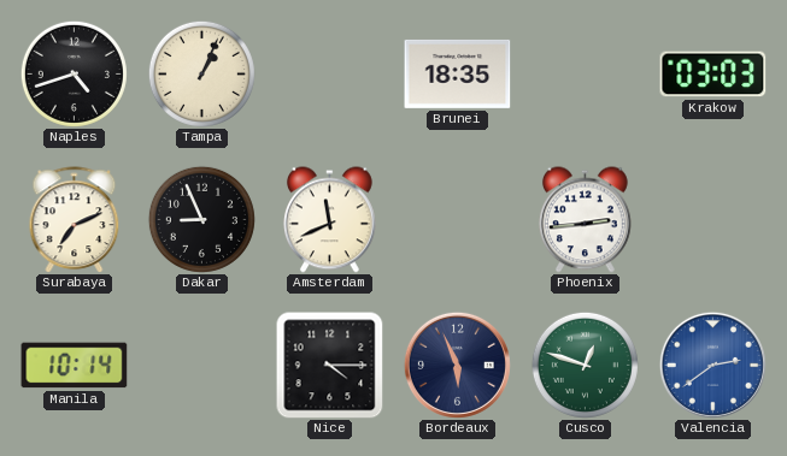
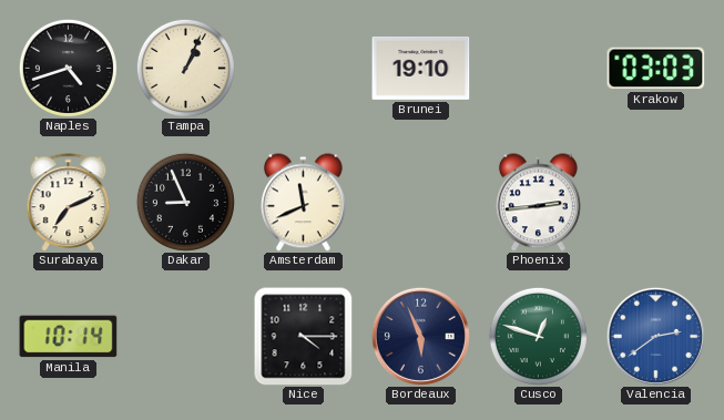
Brunei: 18:35 -> 19:10 (421, 68)
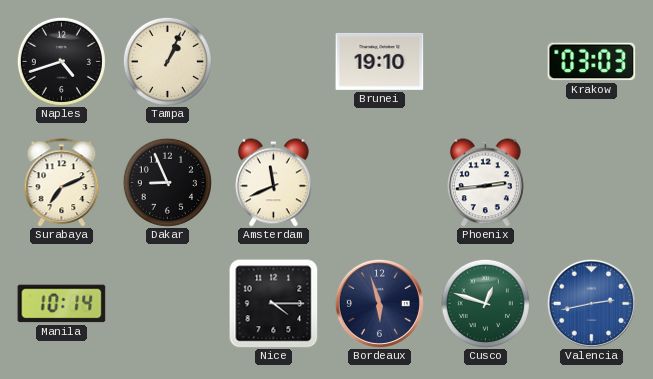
Bordeaux: 5:56 -> 5:57 (379, 303)
Valencia: 2:39 -> 2:43 (591, 303)
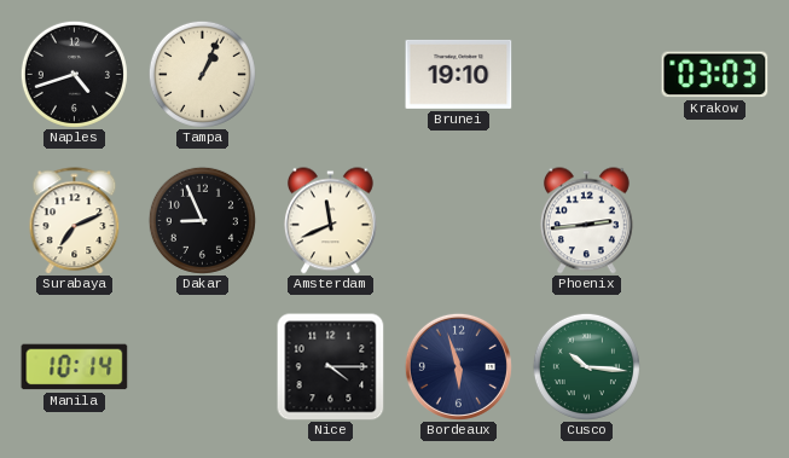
Cusco: 12:48 -> 10:16 (586, 366)
Valencia: 2:43 -> none (591, 303)
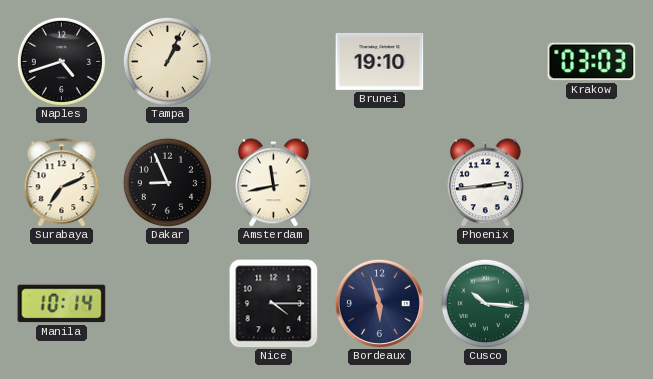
Amsterdam: 11:41 -> 11:43 (273, 183)
